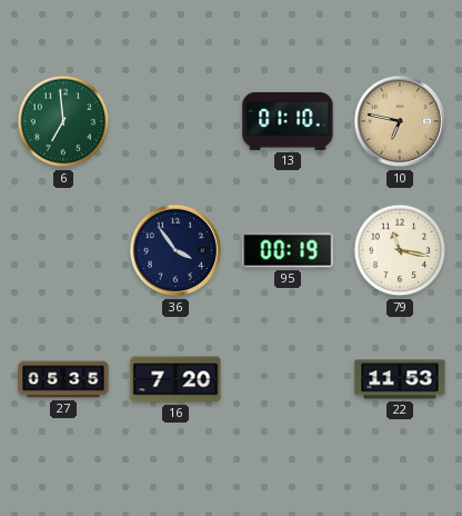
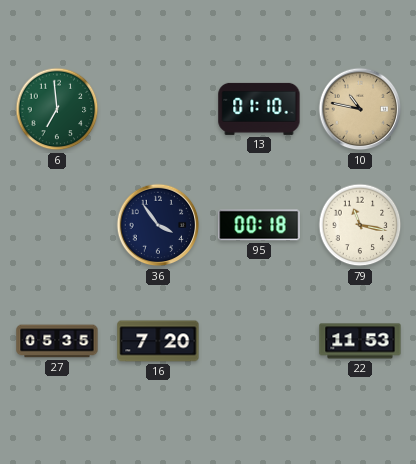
10: 6:47 -> 10:47 (360, 109)
95: 00:19 -> 00:18 (259, 225)
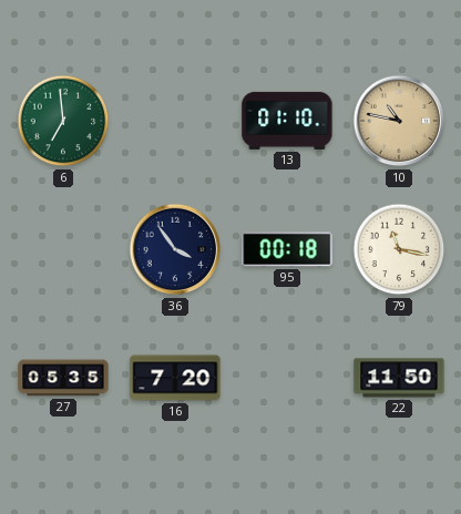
22: 11:53 -> 11:50 (399, 378)
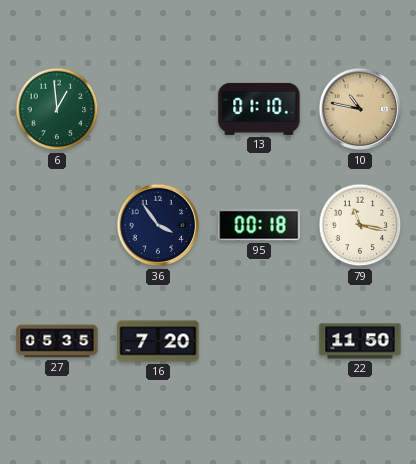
6: 6:59 -> 12:59 (57, 109)
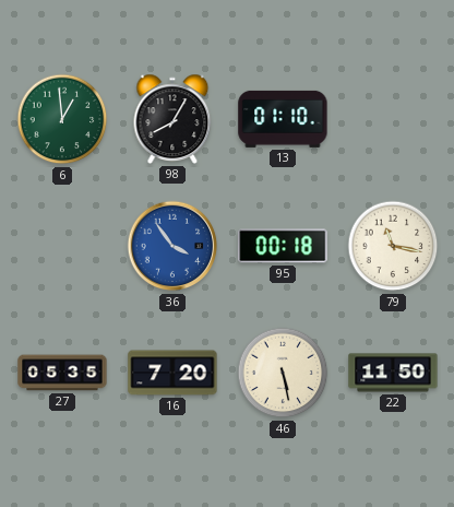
98: none -> 8:05 (172, 119)
10: 10:47 -> none (360, 109)
36 dial: navy -> blue (172, 246)
46: none -> 5:28 (283, 373)
